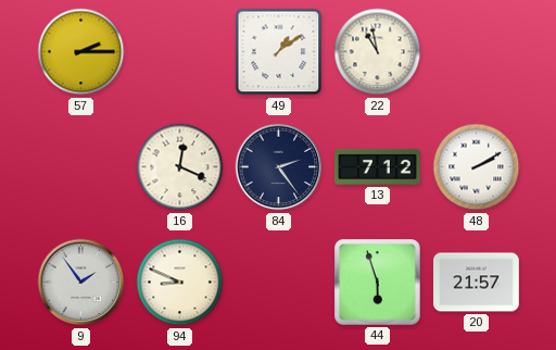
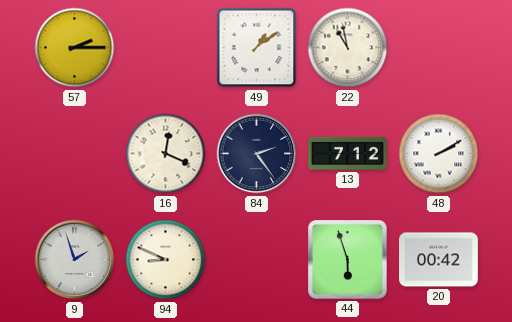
9: 1:54 -> 1:57 (75, 260)
20: 21:57 -> 00:42 (439, 260)
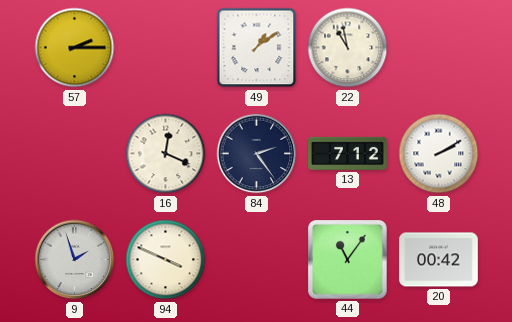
94: 8:49 -> 3:49 (166, 260)
44: 5:57 -> 11:06 (348, 260)
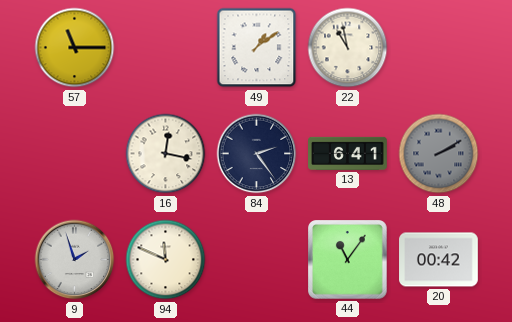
57: 2:15 -> 11:15 (75, 48)
16: 12:19 -> 12:17 (166, 154)
13: 7:12 -> 6:41 (348, 153)
48 dial: white -> grey (439, 154)
94: 3:49 -> 11:49 (166, 260)
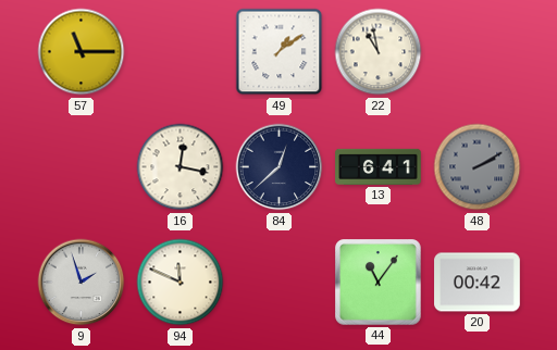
84: 2:24 -> 12:38 (280, 167)
